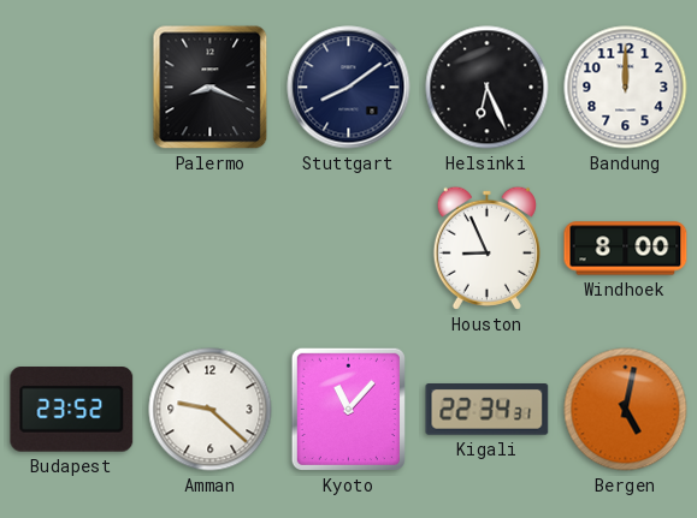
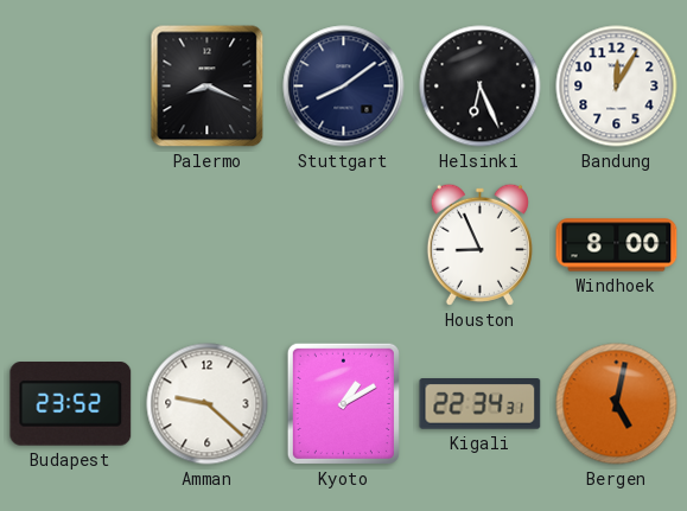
Bandung: 12:00 -> 12:05 (617, 87)
Kyoto: 11:07 -> 1:10 (343, 403)
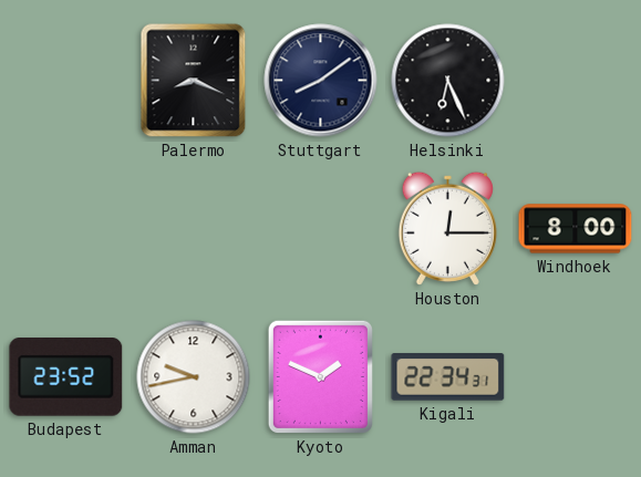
Bandung: 12:05 -> none (617, 87)
Houston: 8:56 -> 12:15 (447, 228)
Amman: 9:22 -> 9:43 (194, 377)
Kyoto: 1:10 -> 1:49 (320, 376)
Bergen: 5:02 -> none (617, 404)
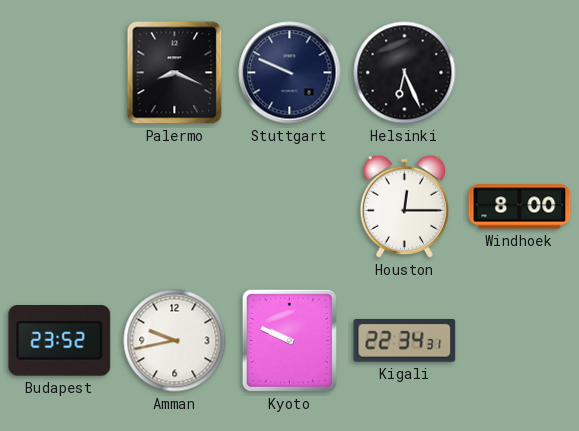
Stuttgart: 8:09 -> 9:49 (290, 73)
Kyoto: 1:49 -> 9:49 (289, 340)
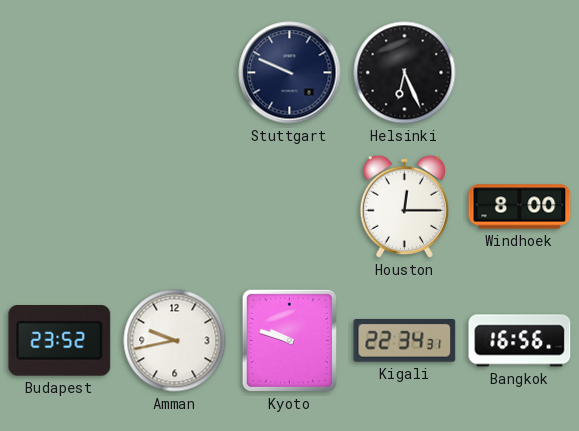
Palermo: 8:19 -> none (175, 73)
Kyoto: 9:49 -> 9:48 (289, 340)
Bangkok: none -> 16:56 (520, 341)
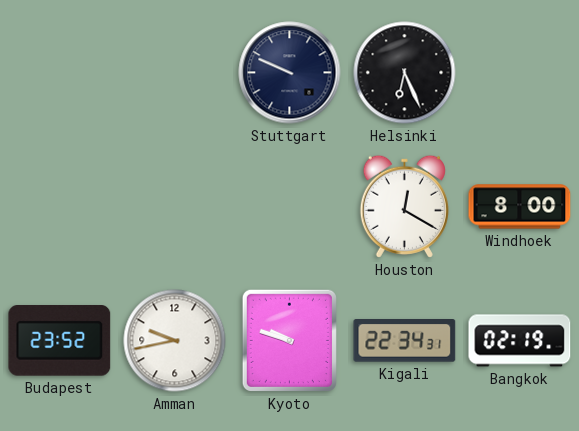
Houston: 12:15 -> 12:20 (404, 206)
Bangkok: 16:56 -> 02:19 (520, 341)
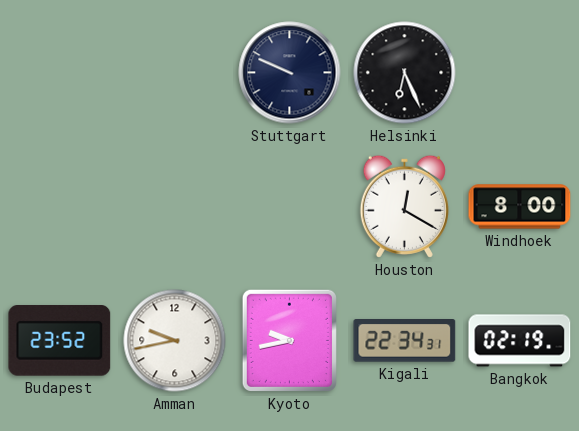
Kyoto: 9:48 -> 9:43 (289, 340)
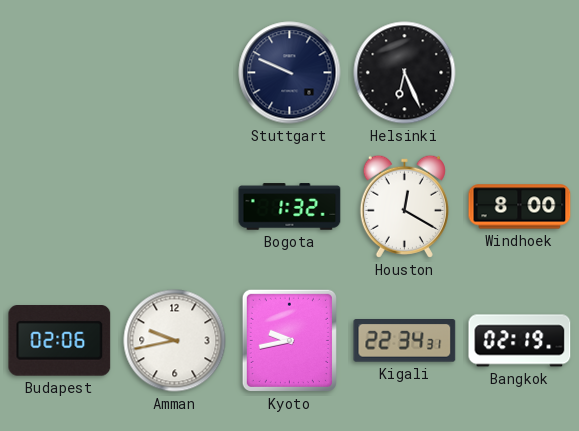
Bogota: none -> 1:32 (290, 207)
Budapest: 23:52 -> 02:06 (60, 341)
